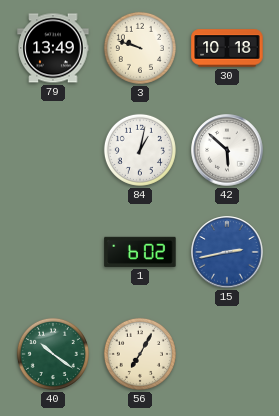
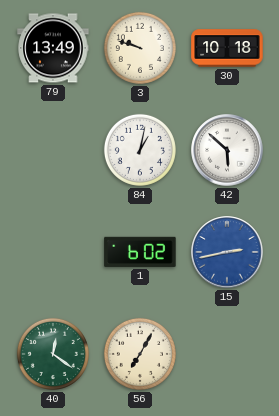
40: 10:21 -> 12:21 (53, 354)
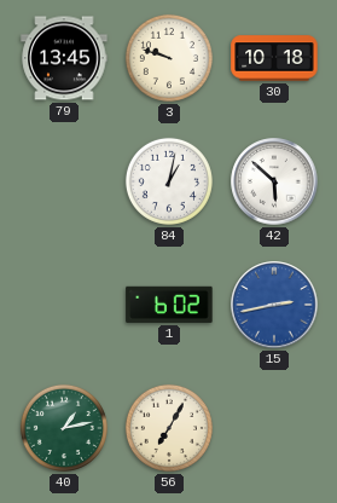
79: 13:49 -> 13:45 (64, 58)
40: 12:21 -> 1:13 (64, 428)
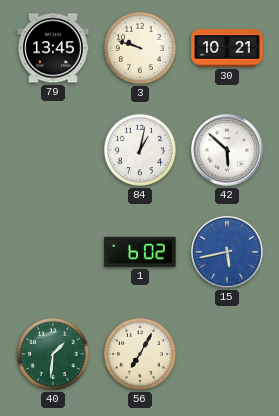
30: 10:18 -> 10:21 (227, 48)
15: 2:43 -> 5:43 (227, 252)
40: 1:13 -> 1:31 (53, 354)
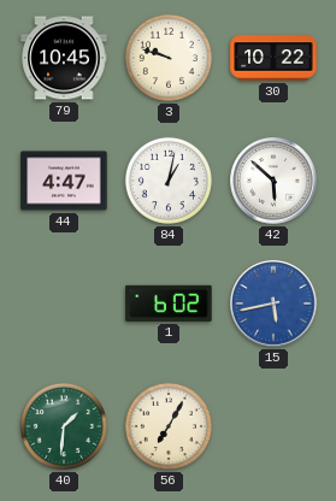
79: 13:45 -> 10:45 (64, 58)
30: 10:21 -> 10:22 (273, 58)
44: none -> 4:47 (64, 181)
